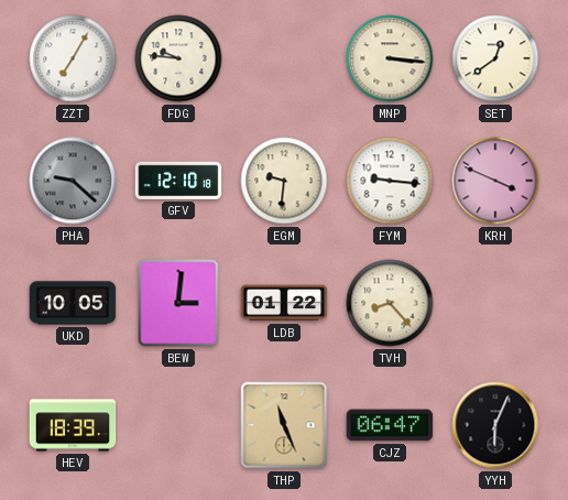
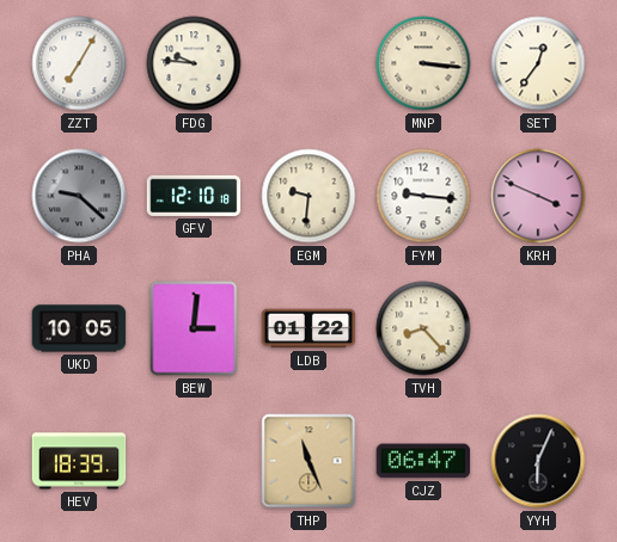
SET: 12:39 -> 12:36 (538, 63)
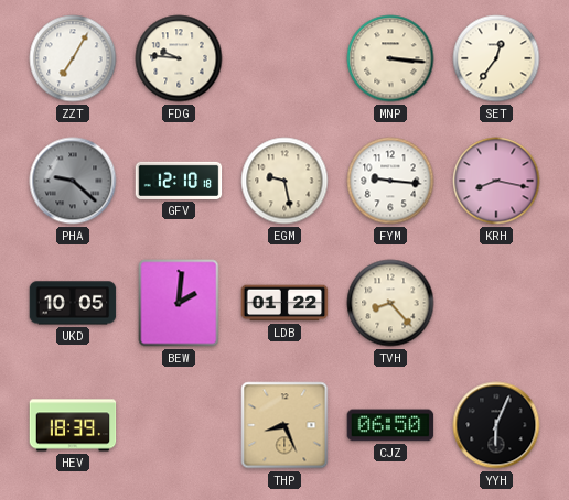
EGM: 9:31 -> 9:28 (284, 181)
KRH: 3:49 -> 8:17 (496, 181)
BEW: 3:01 -> 2:01 (179, 303)
THP: 11:26 -> 8:26 (284, 425)
CJZ: 06:47 -> 06:50 (390, 425)
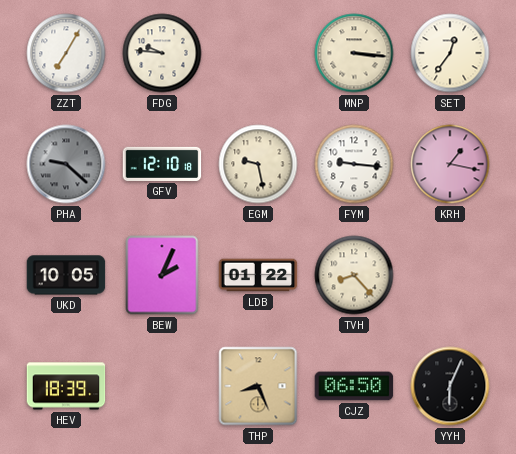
KRH: 8:17 -> 1:17 (450, 164)
BEW: 2:01 -> 2:04 (162, 275)
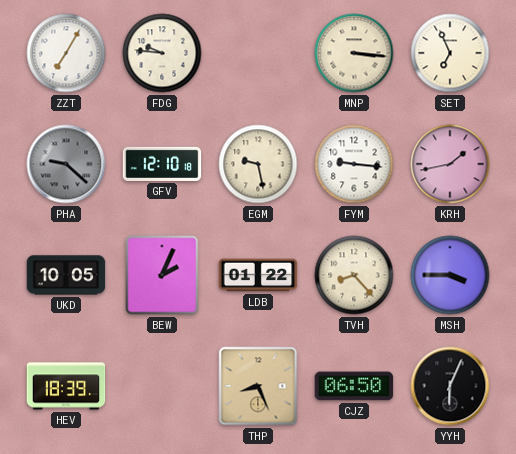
SET: 12:36 -> 6:56 (450, 53)
KRH: 1:17 -> 1:43 (450, 164)
MSH: none -> 3:45 (450, 275)
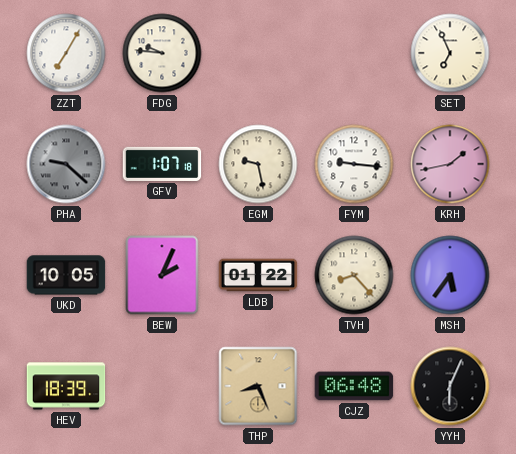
MNP: 3:16 -> none (354, 53)
GFV: 12:10 -> 1:07 (162, 164)
MSH: 3:45 -> 5:36 (450, 275)
CJZ: 06:50 -> 06:48 (354, 386)
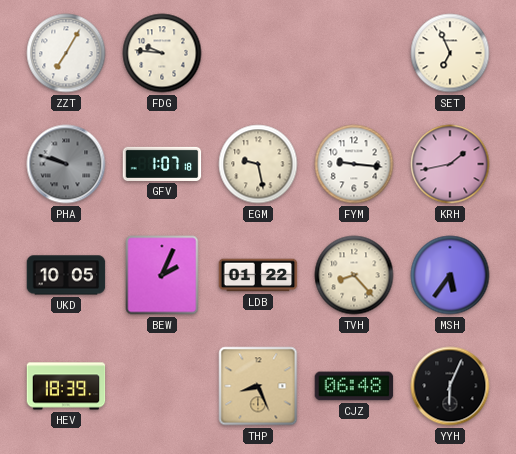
PHA: 9:22 -> 9:48 (66, 164)
